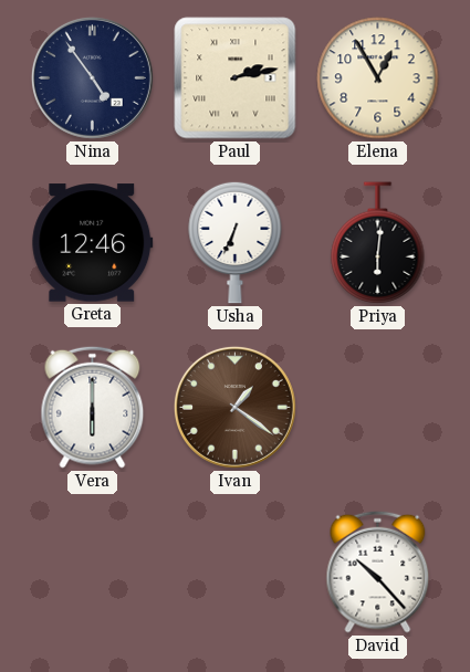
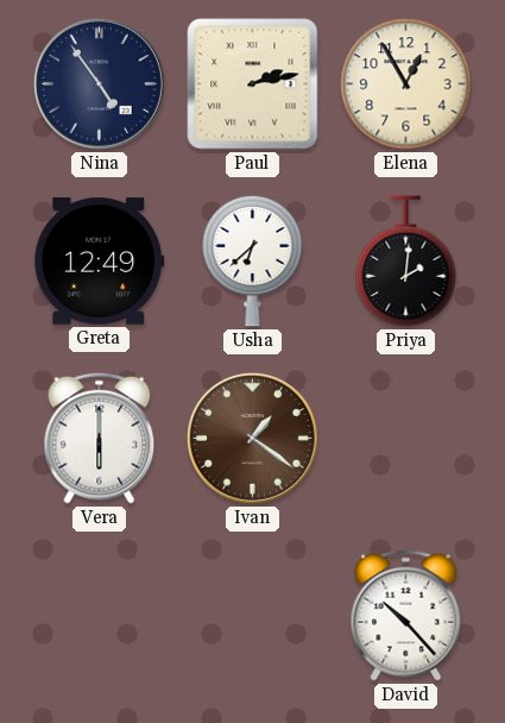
Greta: 12:46 -> 12:49 (100, 262)
Usha: 6:34 -> 6:38 (253, 260)
Priya: 6:01 -> 2:01 (406, 262)
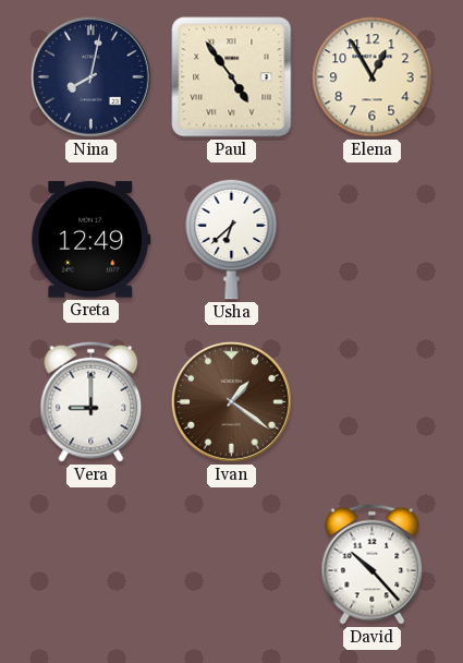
Nina: 4:54 -> 8:02 (90, 76)
Paul: 2:13 -> 4:54 (232, 77)
Priya: 2:01 -> none (406, 262)
Vera: 6:00 -> 9:00 (92, 401)
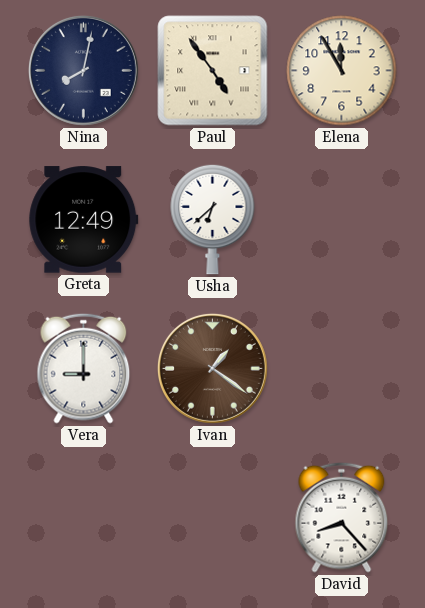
Elena: 12:55 -> 11:55 (342, 71)
David: 10:23 -> 8:23 (342, 517)
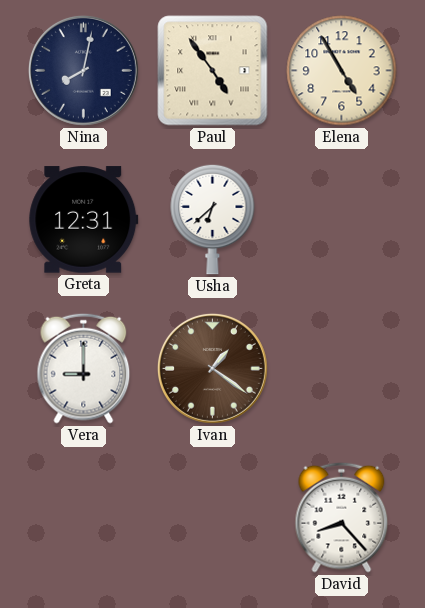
Elena: 11:55 -> 4:55 (342, 71)
Greta: 12:49 -> 12:31 (84, 220)
